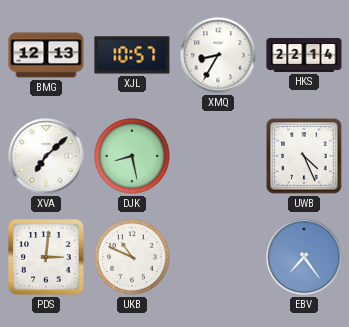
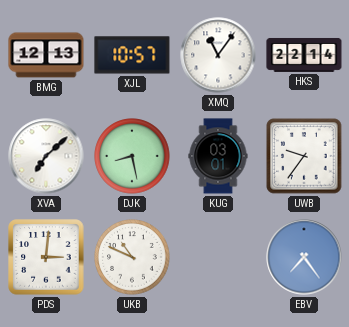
XMQ: 8:35 -> 11:06 (218, 55)
KUG: none -> 03:01 (218, 156)
UWB: 4:26 -> 9:36 (304, 156)
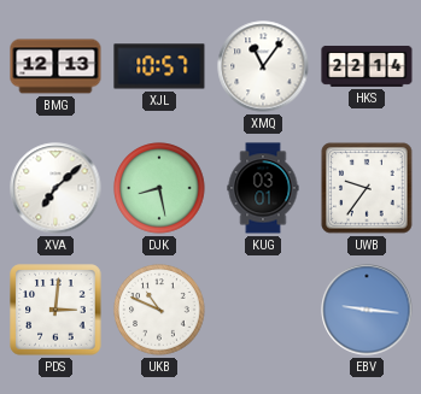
EBV: 7:24 -> 9:16 (367, 310)
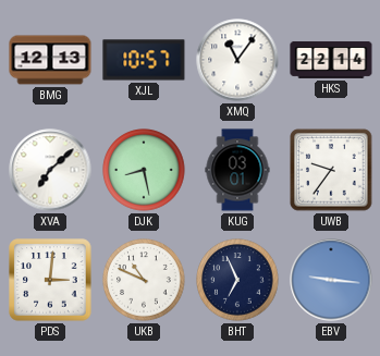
BHT: none -> 6:56 (237, 280)
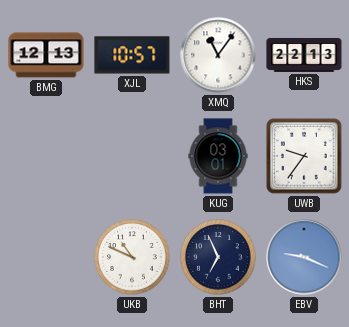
HKS: 22:14 -> 22:13 (304, 55)
XVA: 7:08 -> none (50, 170)
DJK: 8:28 -> none (144, 170)
PDS: 3:01 -> none (50, 280)
EBV: 9:16 -> 9:19 (304, 257)
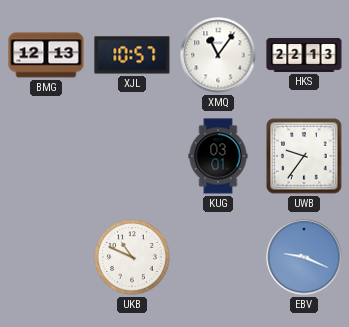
BHT: 6:56 -> none (218, 257)
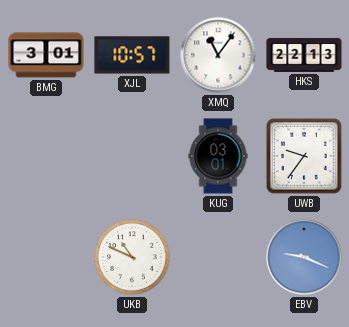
BMG: 12:13 -> 3:01 (46, 55)
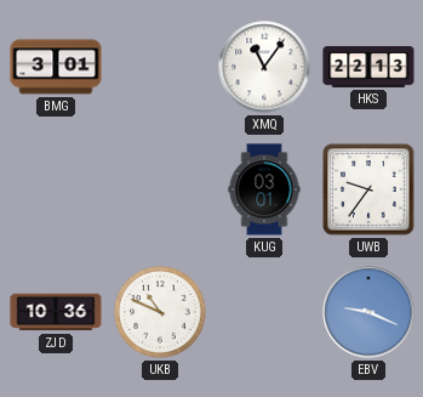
XJL: 10:57 -> none (132, 55)
ZJD: none -> 10:36 (56, 312)
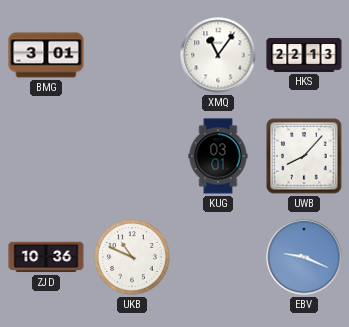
UWB: 9:36 -> 8:07 (304, 156)
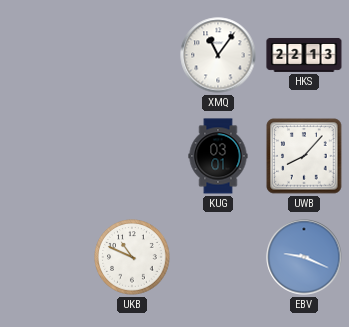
BMG: 3:01 -> none (46, 55)
ZJD: 10:36 -> none (46, 257)
